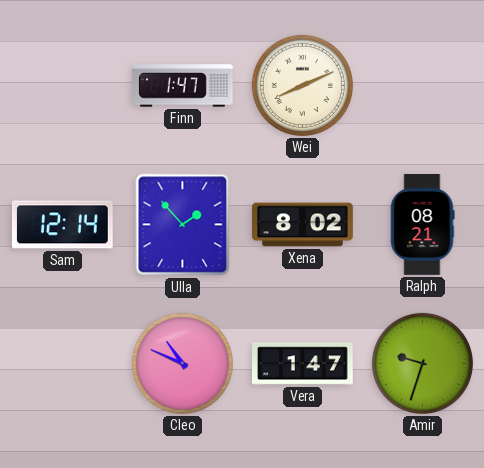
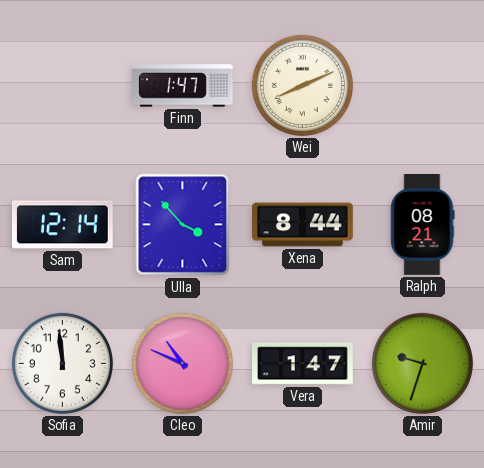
Ulla: 1:53 -> 3:53 (183, 225)
Xena: 8:02 -> 8:44 (303, 225)
Sofia: none -> 11:59 (62, 363)
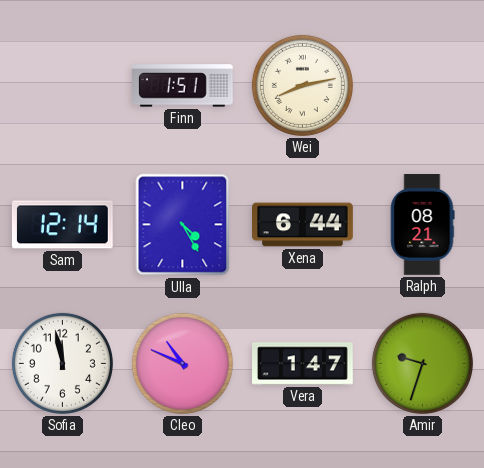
Finn: 1:47 -> 1:51 (183, 86)
Wei: 8:11 -> 8:13 (302, 85)
Ulla: 3:53 -> 4:25 (183, 225)
Xena: 8:44 -> 6:44 (303, 225)
Sofia: 11:59 -> 11:58 (62, 363)
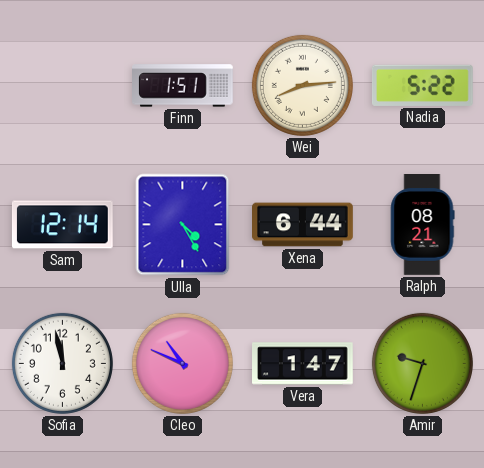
Wei: 8:13 -> 8:14 (302, 85)
Nadia: none -> 5:22 (422, 85)
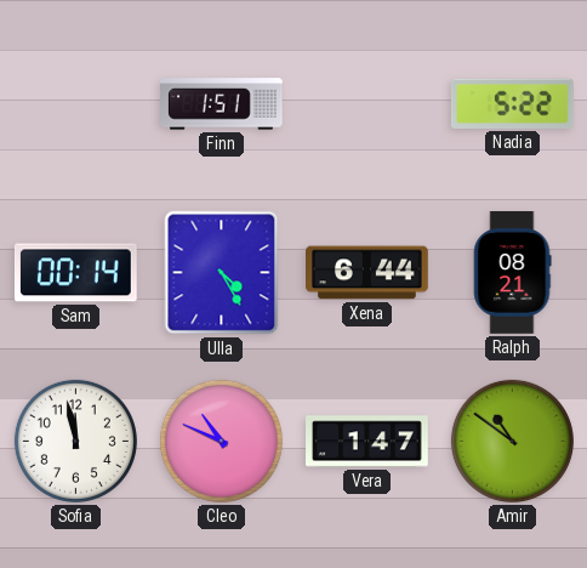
Wei: 8:14 -> none (302, 85)
Sam: 12:14 -> 00:14 (75, 273)
Amir: 9:33 -> 10:51 (512, 441)
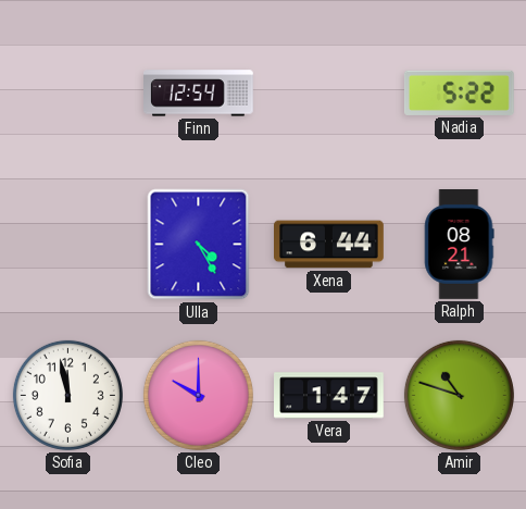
Finn: 1:51 -> 12:54 (199, 94)
Sam: 00:14 -> none (75, 273)
Cleo: 10:49 -> 10:00 (198, 395)
Amir: 10:51 -> 10:48 (459, 395)
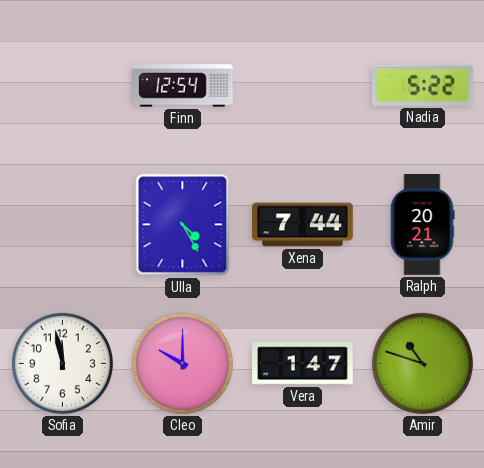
Xena: 6:44 -> 7:44 (303, 225)
Ralph: 08:21 -> 20:21 (422, 225)
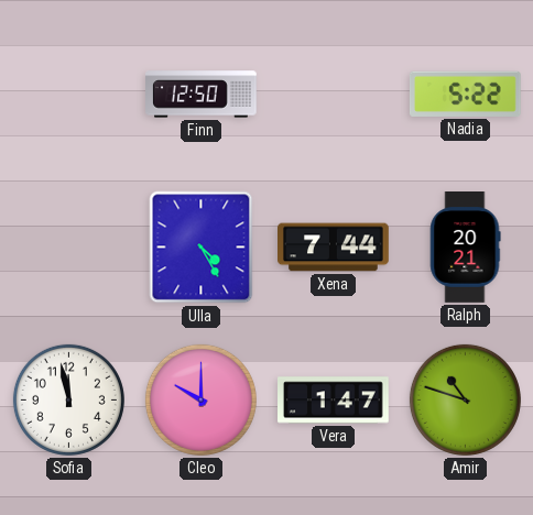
Finn: 12:54 -> 12:50 (202, 95)
